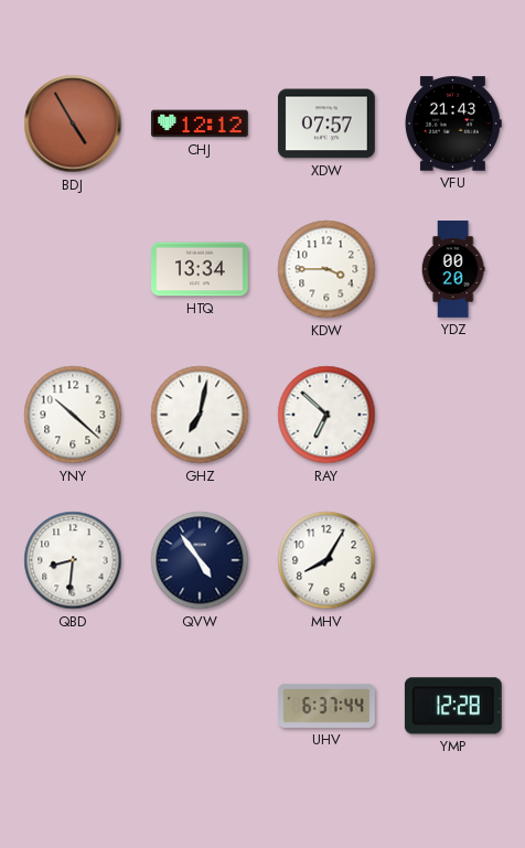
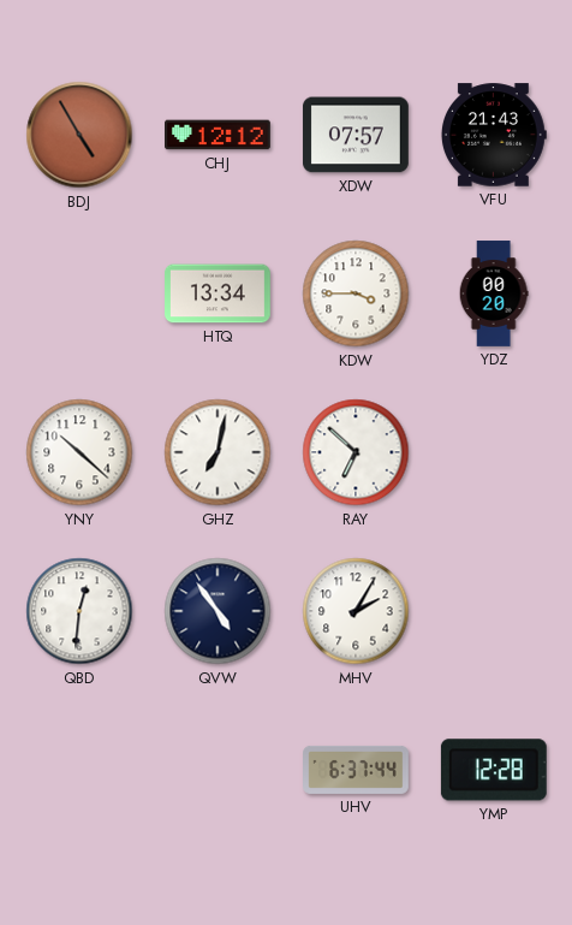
QBD: 8:31 -> 12:31 (79, 611)
MHV: 8:05 -> 2:05 (356, 611)
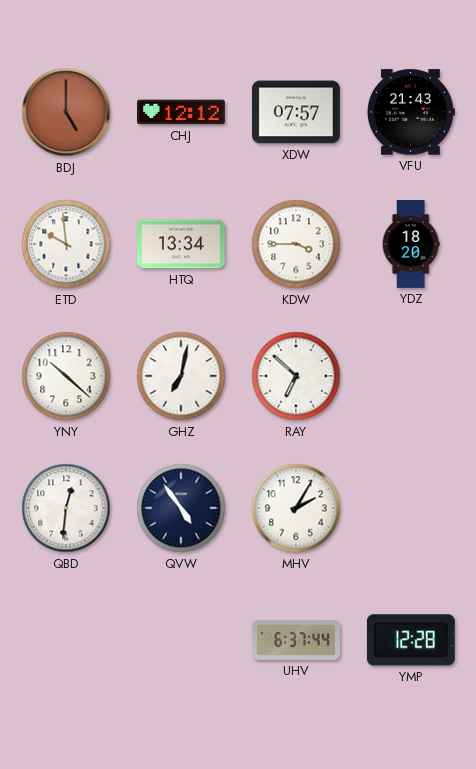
BDJ: 4:55 -> 5:00 (66, 112)
ETD: none -> 9:59 (66, 244)
YDZ: 00:20 -> 18:20 (411, 244)
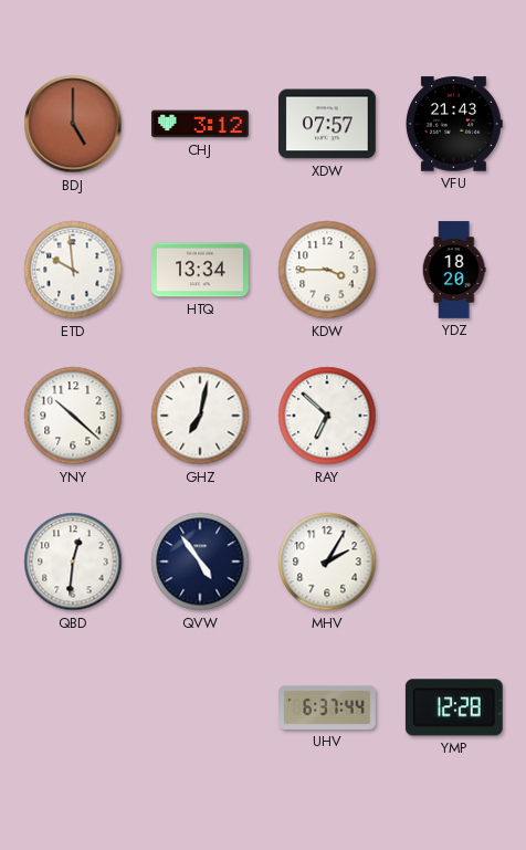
CHJ: 12:12 -> 3:12 (201, 124)
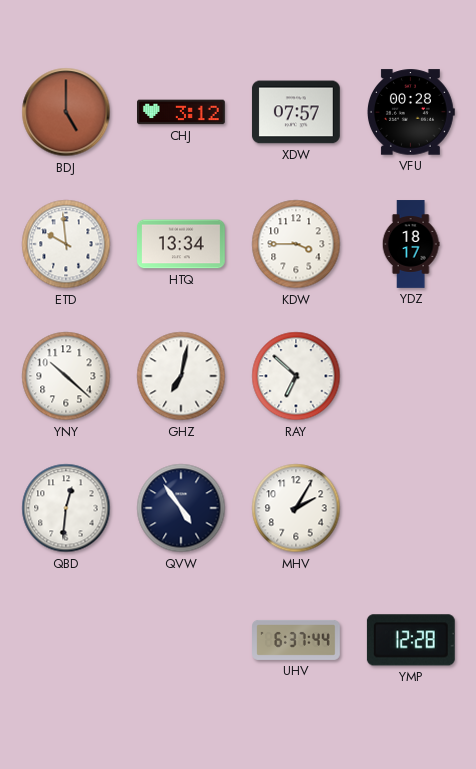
VFU: 21:43 -> 00:28 (411, 112)
YDZ: 18:20 -> 18:17 (411, 244)
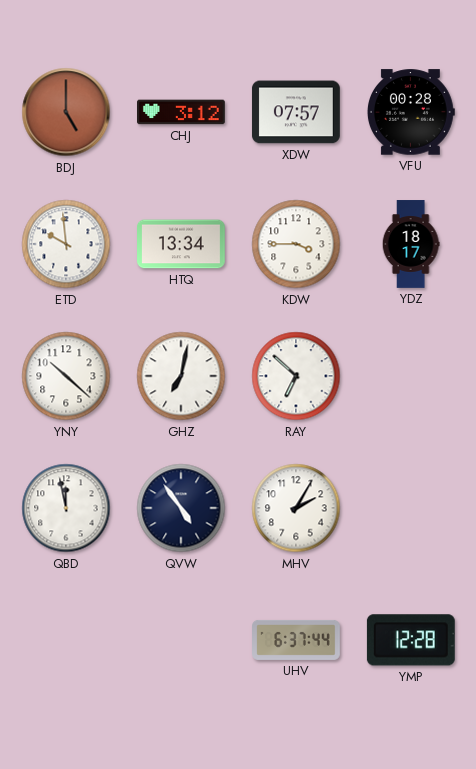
QBD: 12:31 -> 11:58 (66, 508)
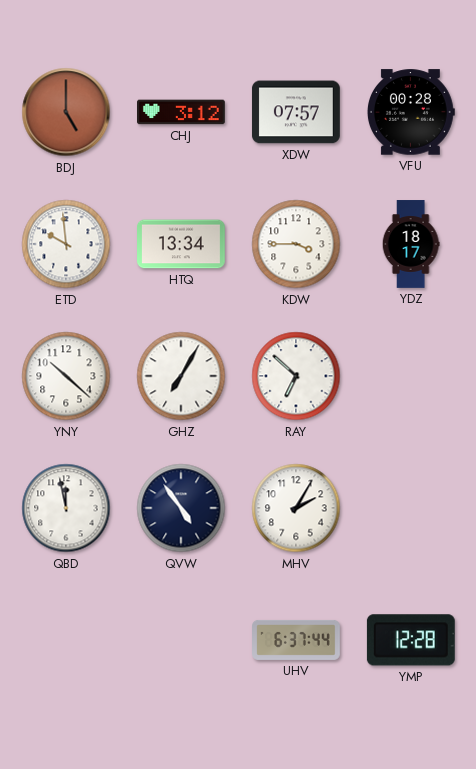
GHZ: 7:02 -> 7:05 (181, 376)
